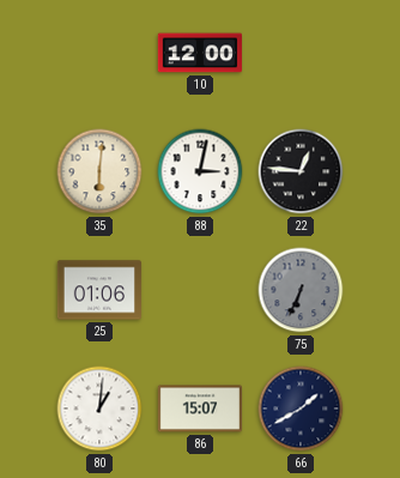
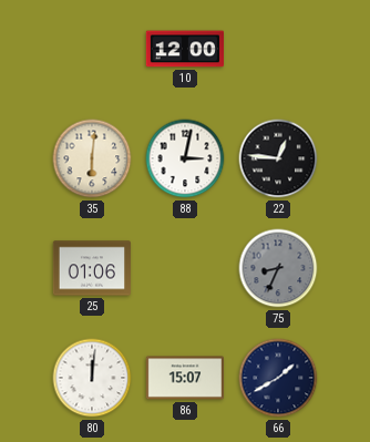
75: 6:34 -> 8:34 (278, 268)
80: 1:01 -> 12:01 (92, 378)
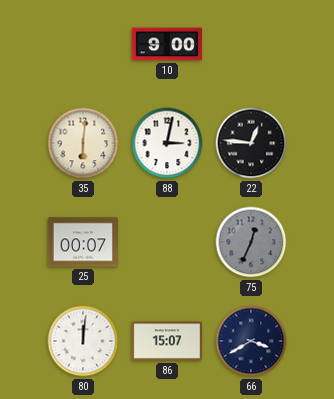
10: 12:00 -> 9:00 (166, 44)
25: 01:06 -> 00:07 (82, 242)
75: 8:34 -> 12:34 (251, 242)
66: 1:40 -> 3:40 (251, 341)
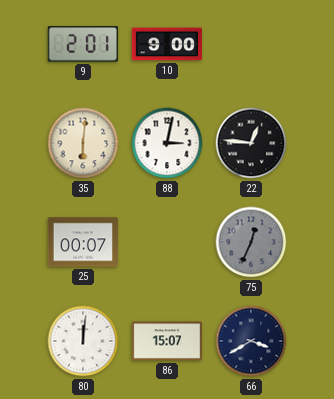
9: none -> 2:01 (83, 44)
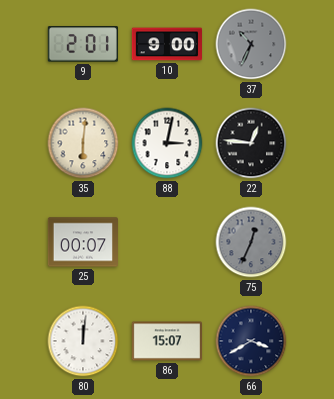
37: none -> 10:34 (251, 44)
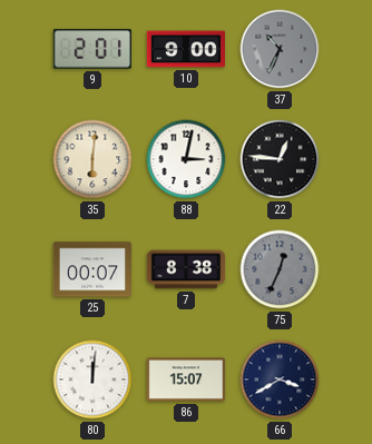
7: none -> 8:38 (186, 269)
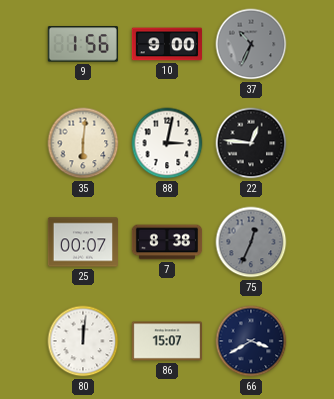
9: 2:01 -> 1:56 (83, 44)
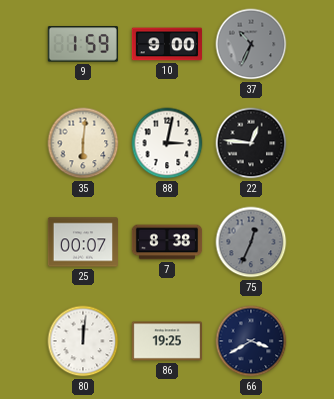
9: 1:56 -> 1:59 (83, 44)
86: 15:07 -> 19:25 (166, 341)
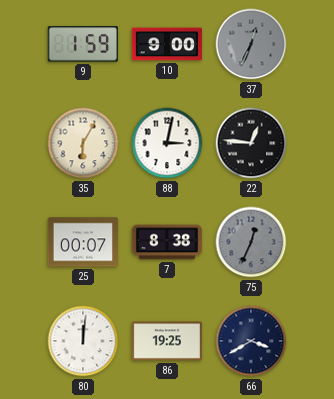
37: 10:34 -> 12:34 (251, 44)
35: 6:01 -> 6:05 (83, 143)
